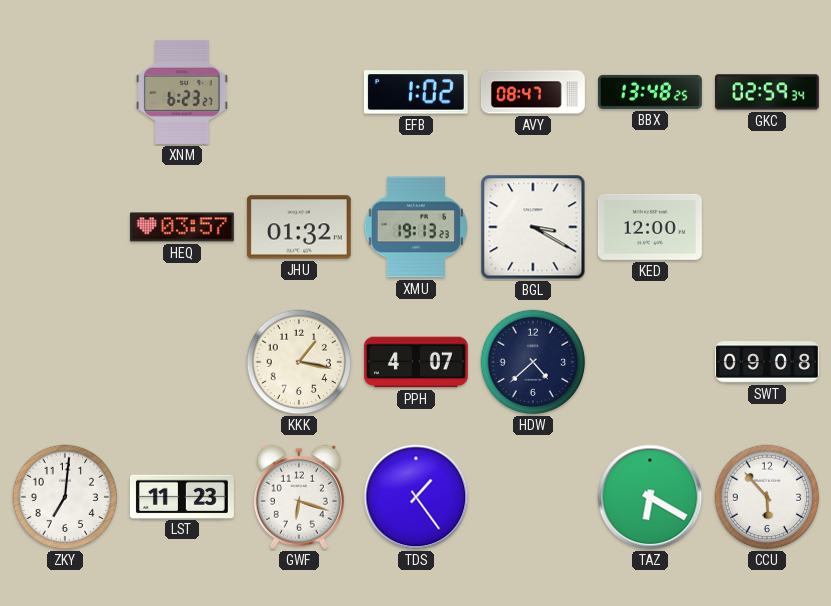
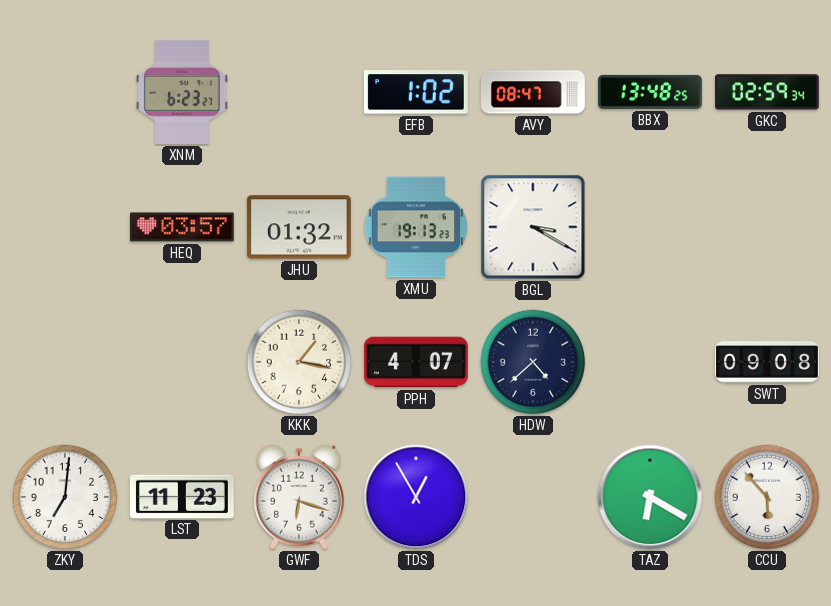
KED: 12:00 -> none (650, 227)
TDS: 1:24 -> 12:55 (416, 497)
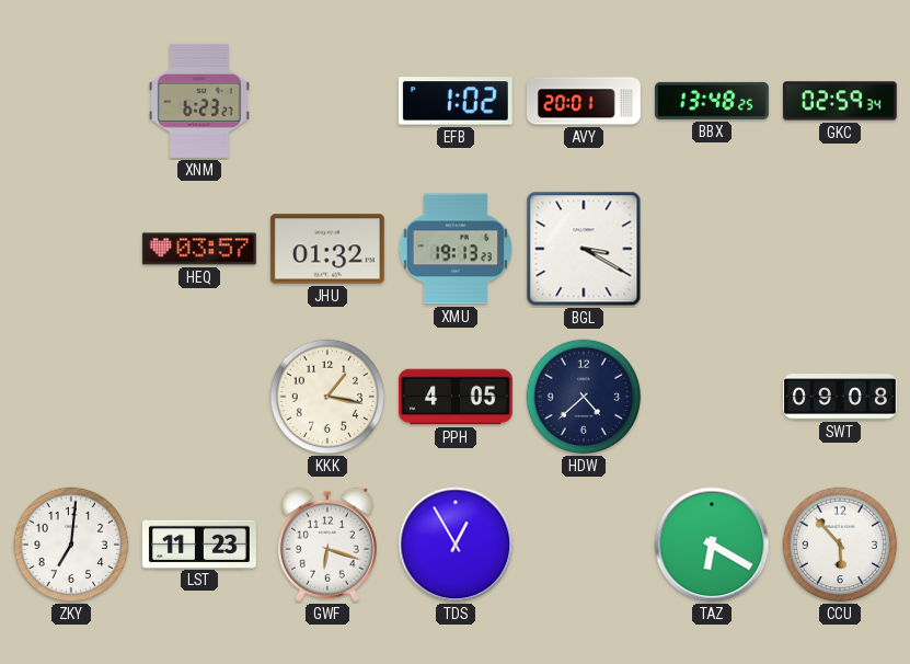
AVY: 08:47 -> 20:01 (584, 101)
PPH: 4:07 -> 4:05 (456, 397)
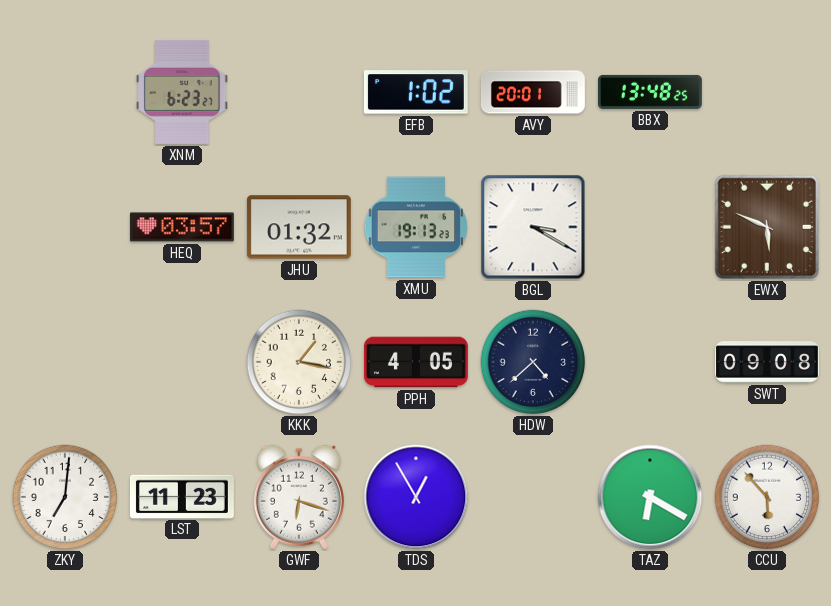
GKC: 02:59 -> none (840, 101)
EWX: none -> 5:49 (767, 227)
